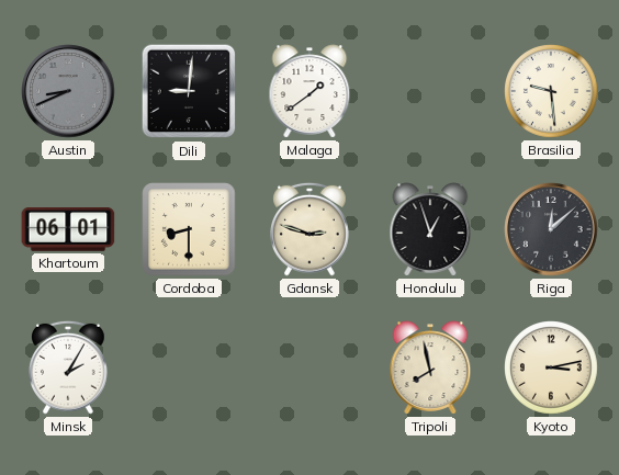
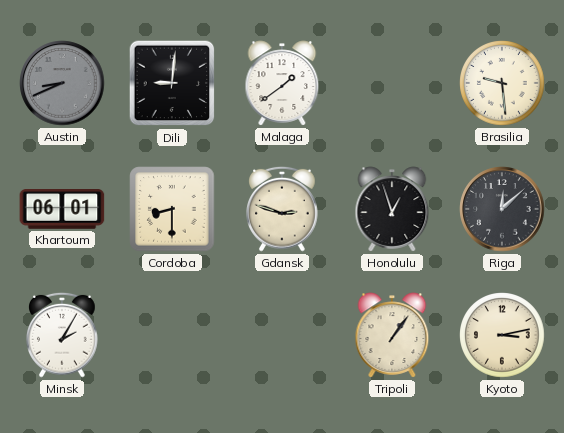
Tripoli: 7:58 -> 1:06 (392, 335)
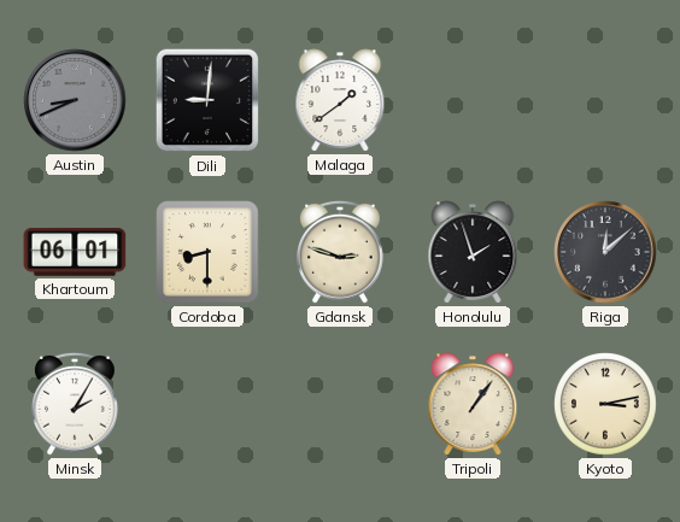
Brasilia: 9:29 -> none (502, 83)
Honolulu: 12:57 -> 1:57 (473, 252)
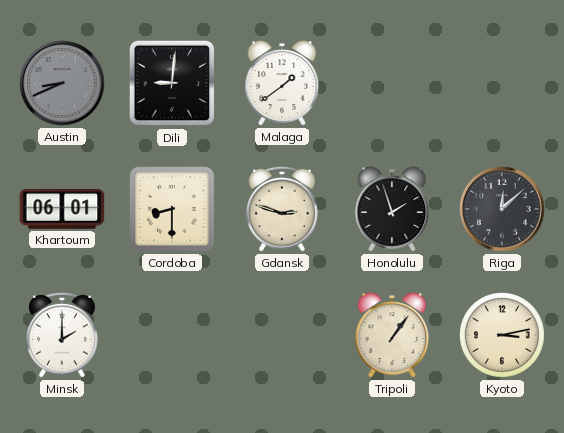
Minsk: 2:05 -> 2:00 (63, 335)
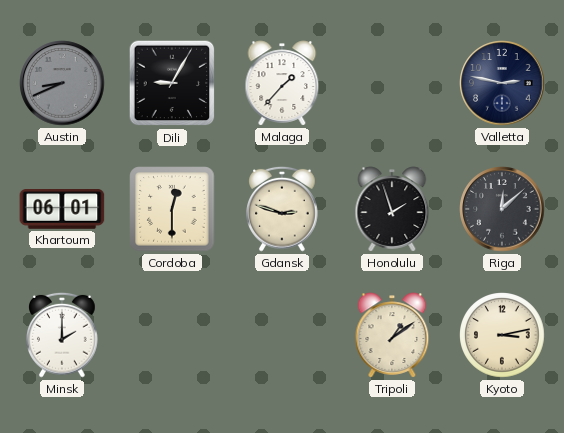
Dili: 9:01 -> 9:05 (172, 83)
Malaga: 1:39 -> 1:37 (282, 83)
Valletta: none -> 2:47 (502, 83)
Cordoba: 8:30 -> 12:30 (172, 209)
Tripoli: 1:06 -> 1:09 (392, 335)
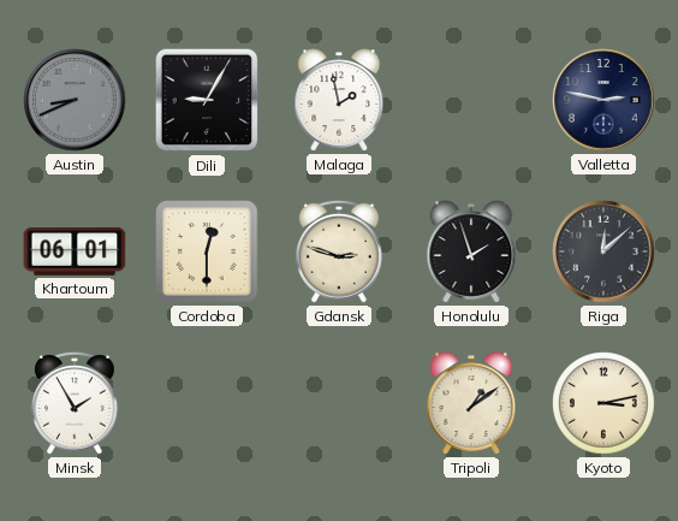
Malaga: 1:37 -> 1:58 (339, 100)
Minsk: 2:00 -> 1:55 (76, 403)
